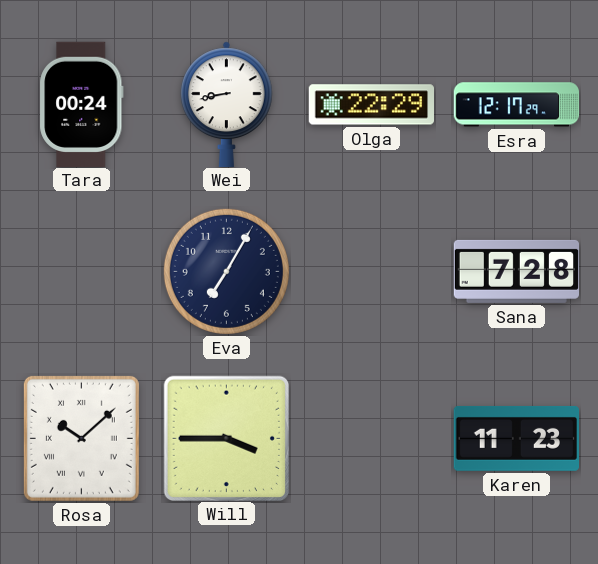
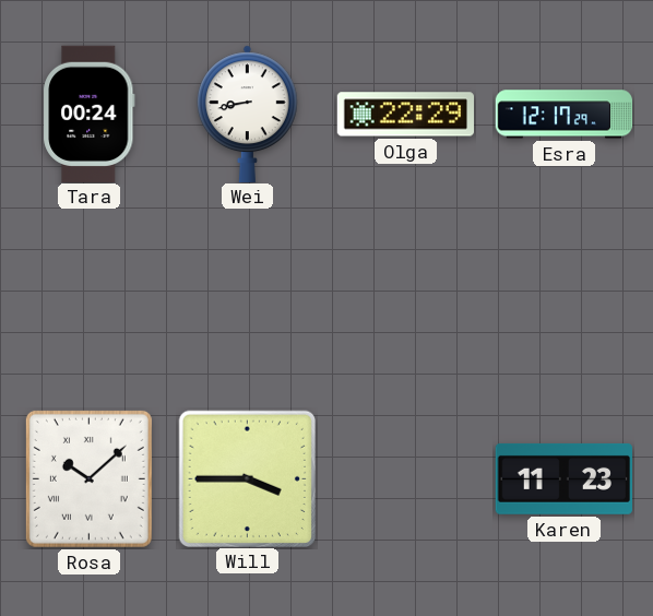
Eva: 7:05 -> none (226, 271)
Sana: 7:28 -> none (516, 271)
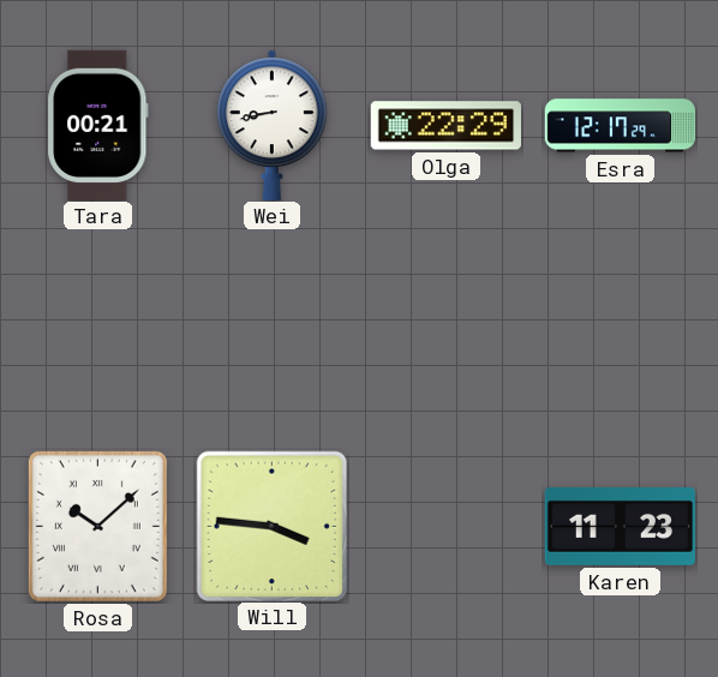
Tara: 00:24 -> 00:21 (98, 125)
Will: 3:45 -> 3:46 (271, 526)
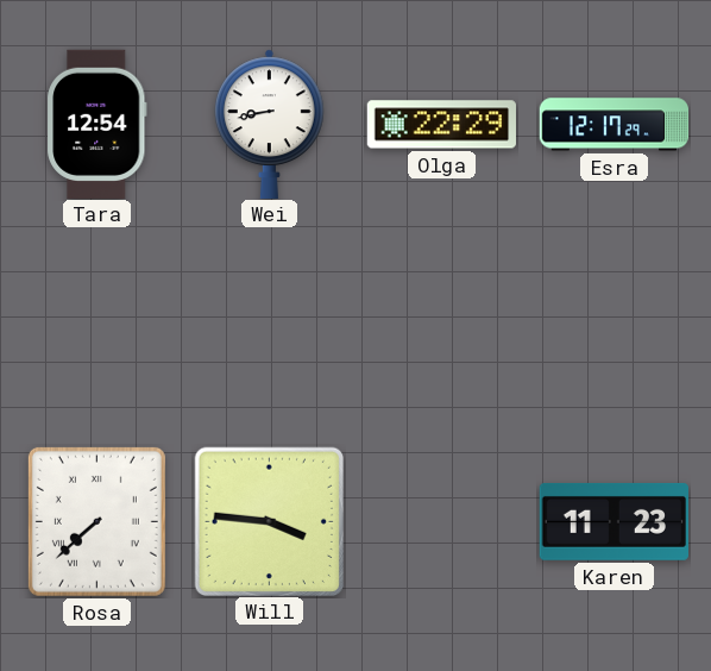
Tara: 00:21 -> 12:54 (97, 124)
Rosa: 10:08 -> 7:38 (96, 521)
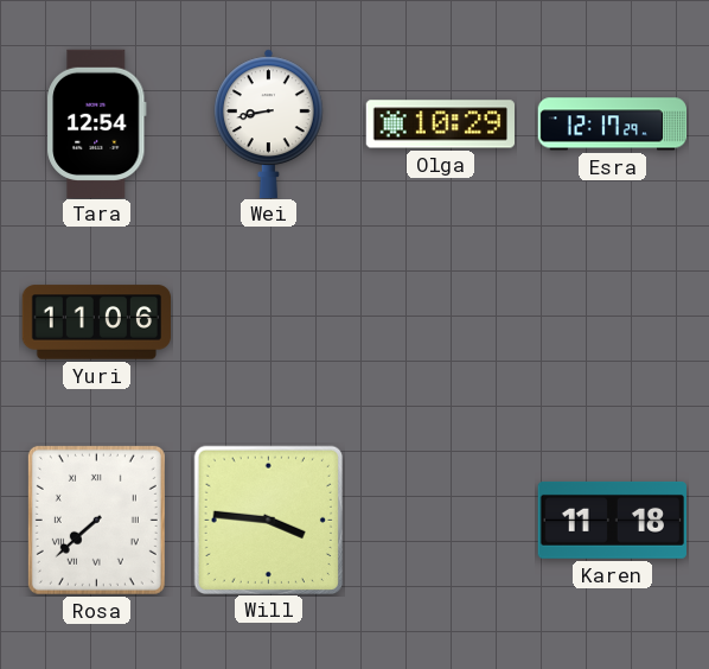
Olga: 22:29 -> 10:29 (440, 125)
Yuri: none -> 11:06 (96, 323)
Karen: 11:23 -> 11:18 (612, 520)
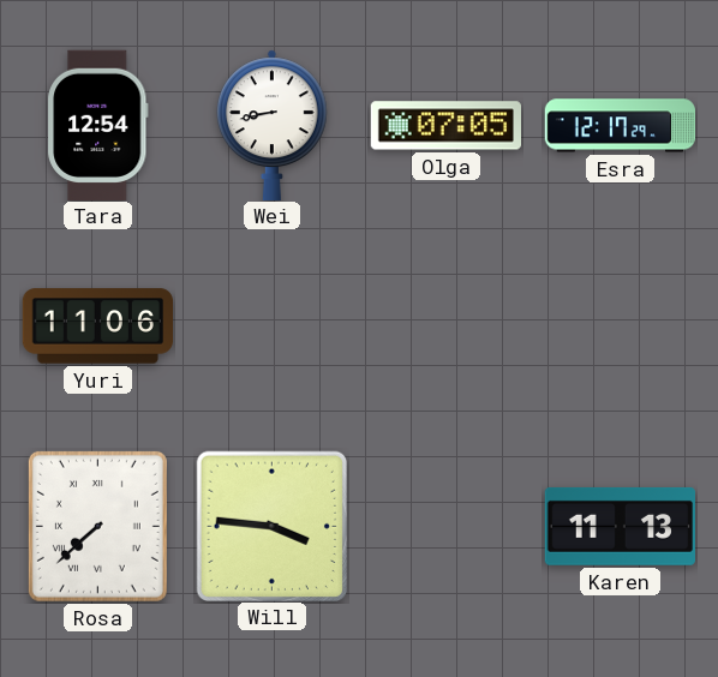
Olga: 10:29 -> 07:05 (445, 126)
Karen: 11:18 -> 11:13 (620, 526)
